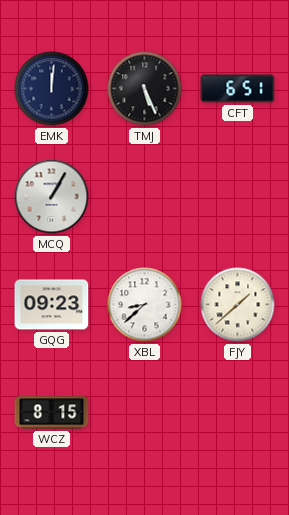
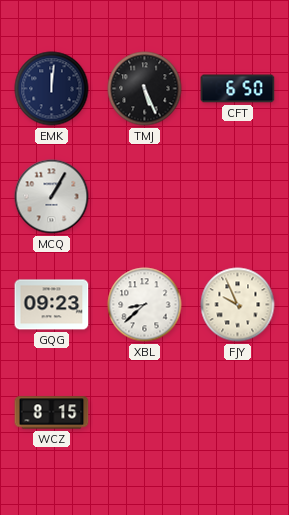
CFT: 6:51 -> 6:50 (238, 89)
FJY: 1:38 -> 9:56 (238, 305)
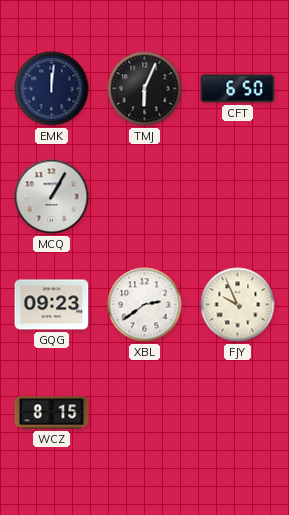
TMJ: 5:26 -> 6:04 (145, 89)
XBL: 8:38 -> 2:39 (145, 305)
